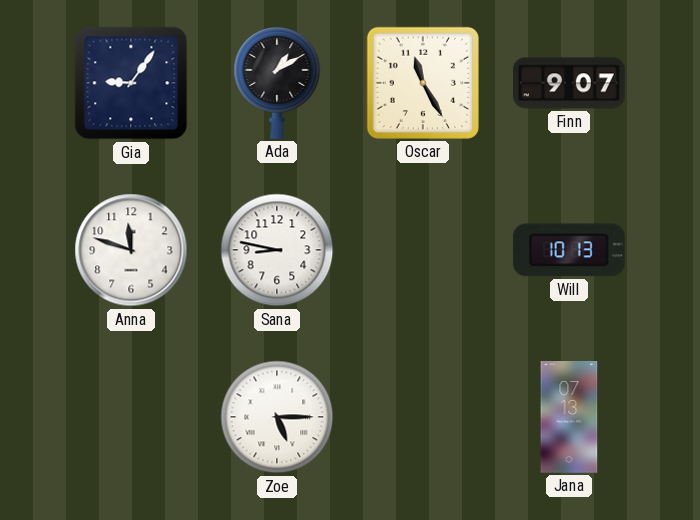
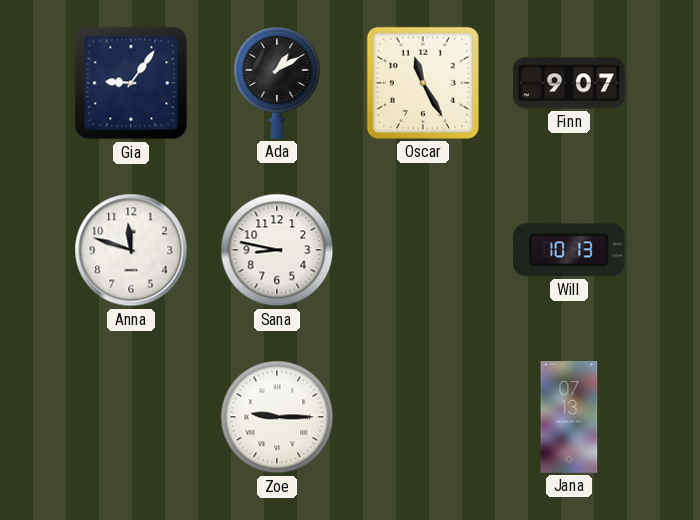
Zoe: 5:15 -> 9:15 (277, 417)
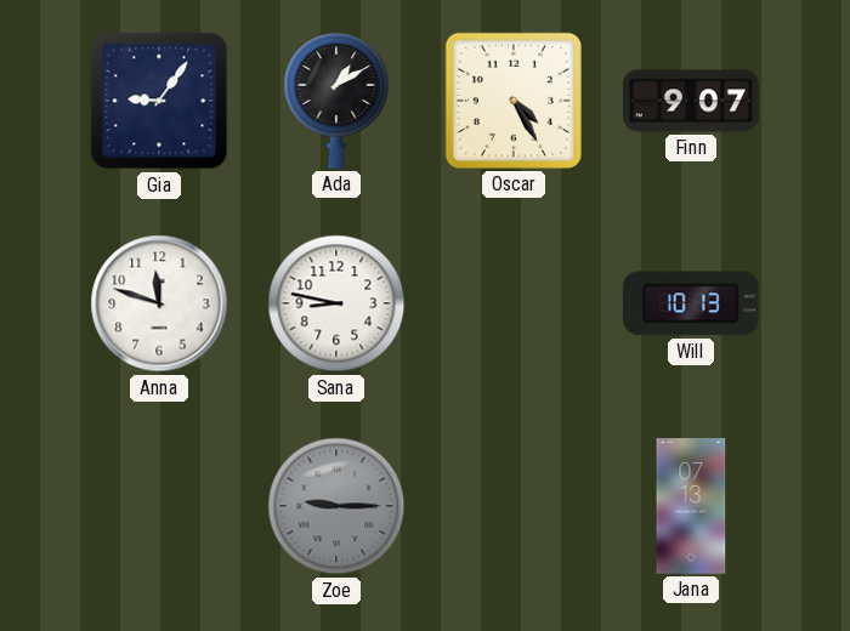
Oscar: 11:25 -> 4:25 (514, 101)
Zoe dial: white -> grey (336, 506)
